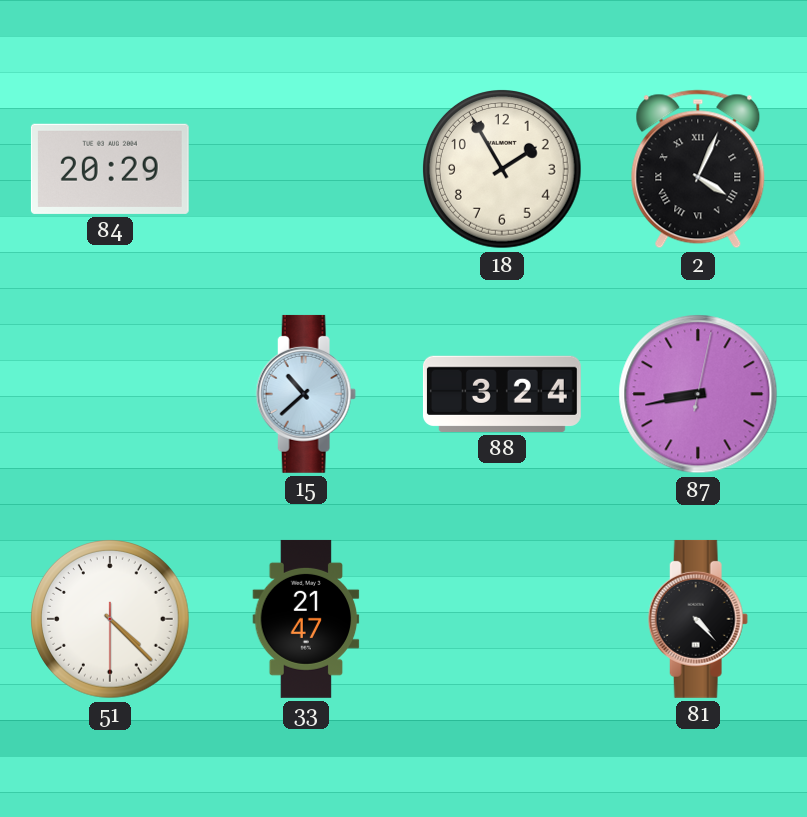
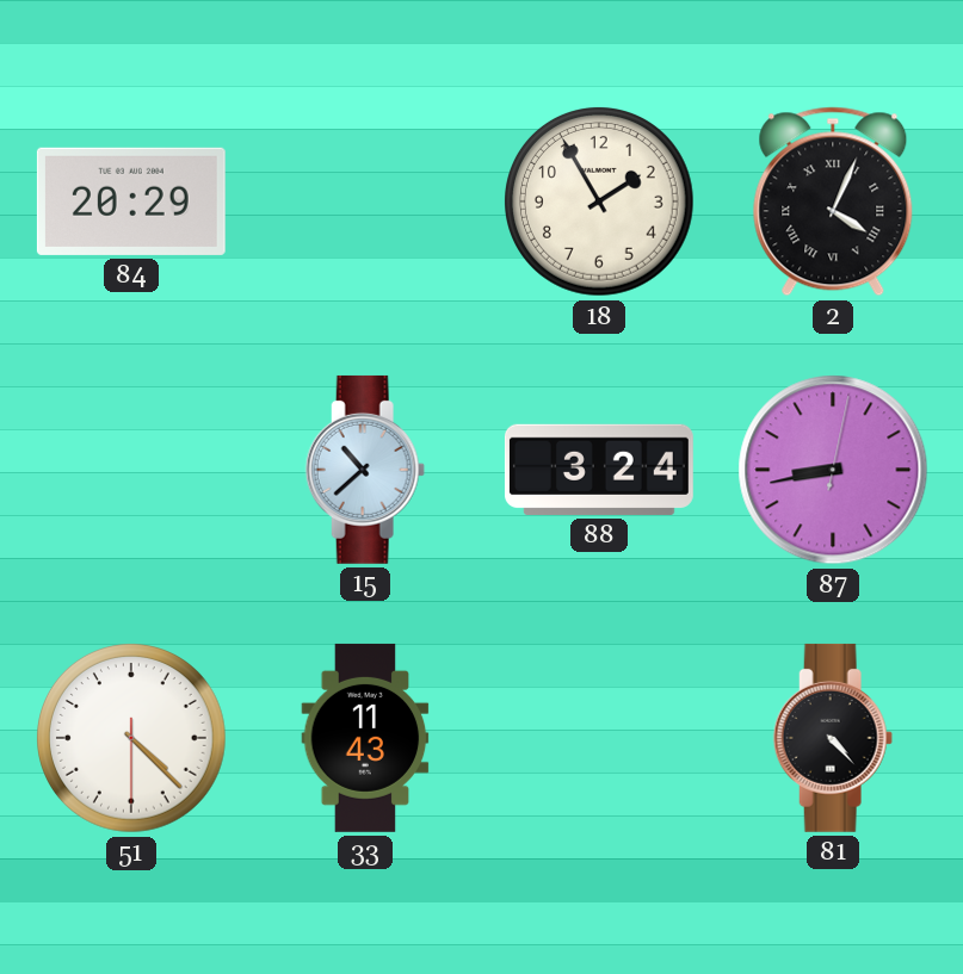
33: 21:47 -> 11:43 (365, 738)
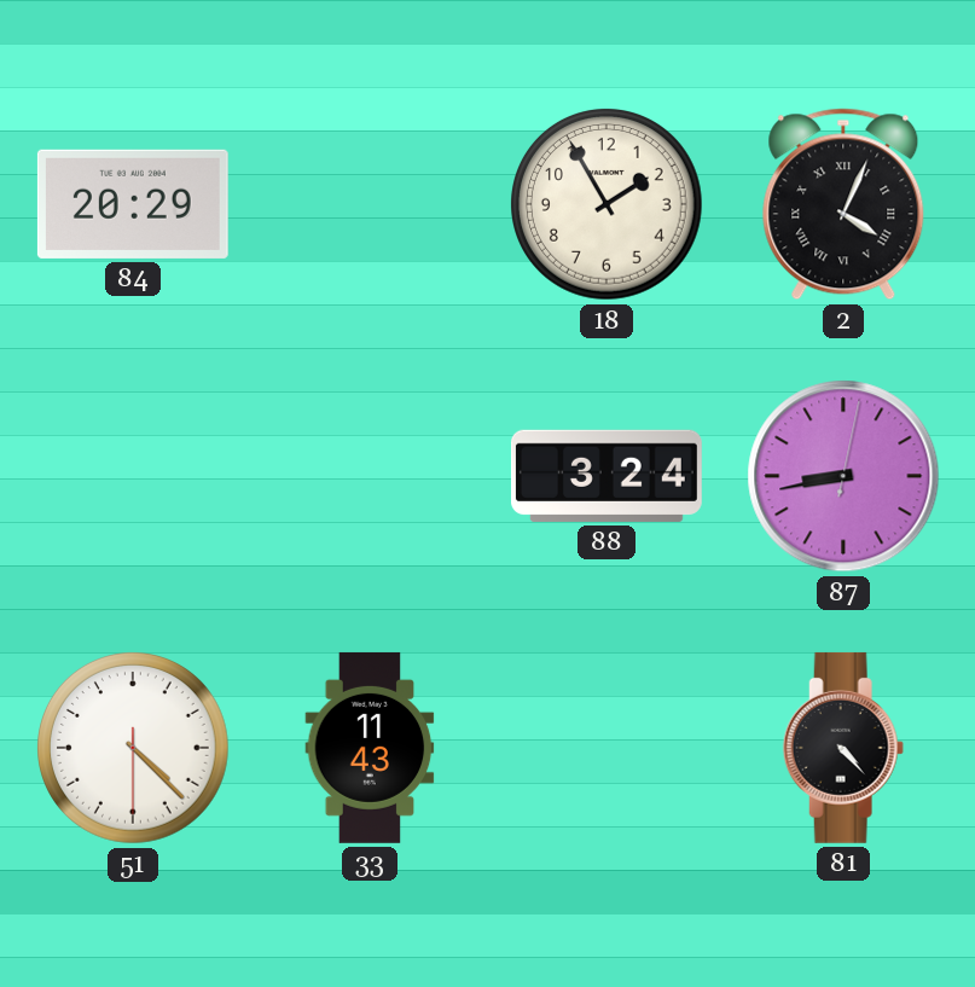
15: 10:38 -> none (365, 470)
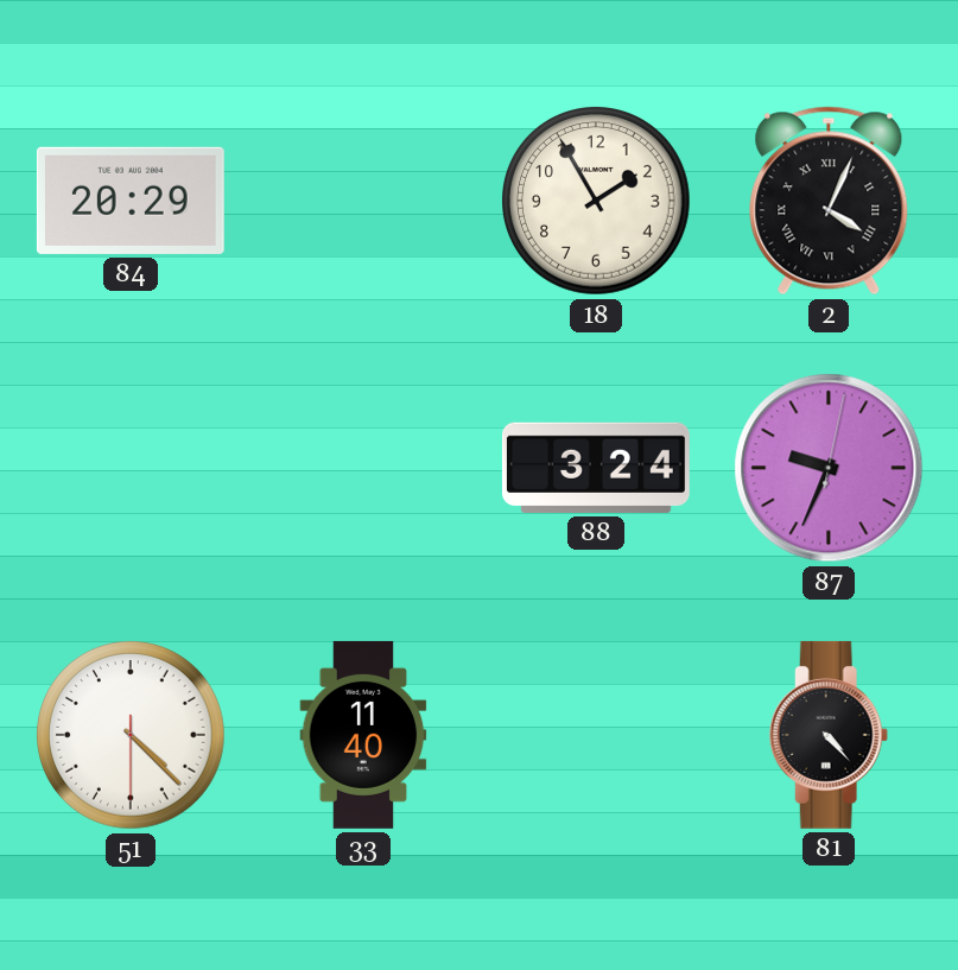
87: 8:43 -> 9:34 (829, 468)
33: 11:43 -> 11:40 (363, 735)
